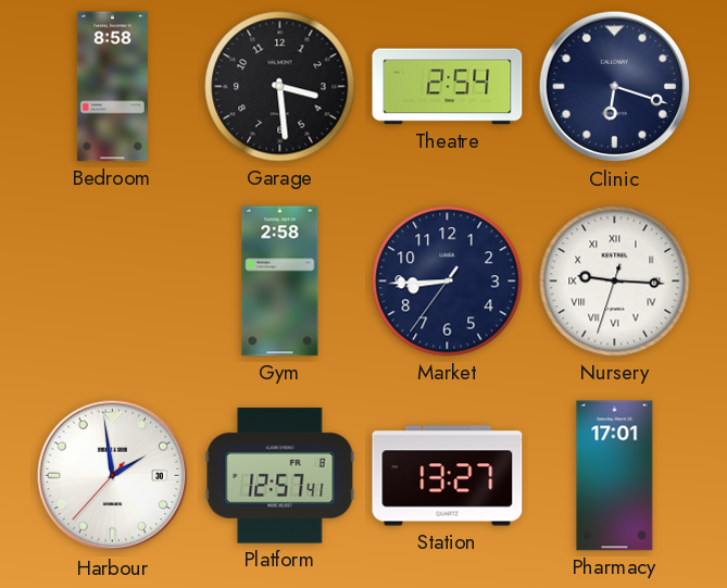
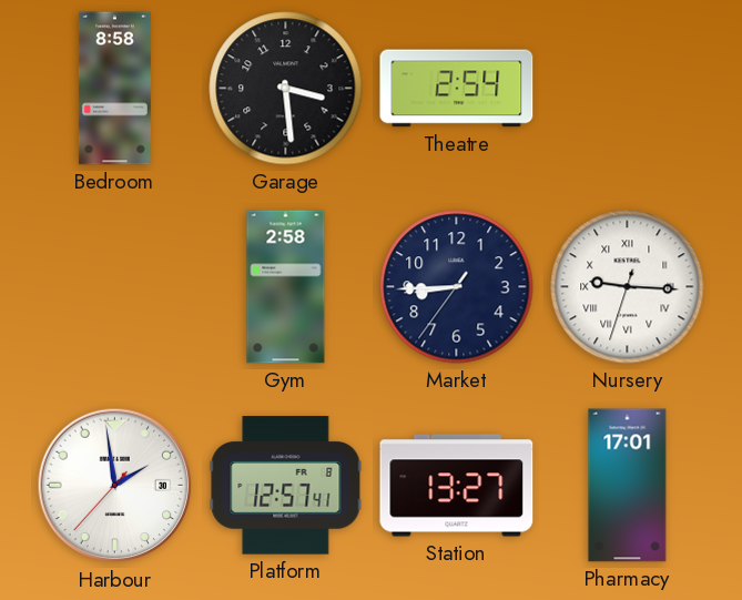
Clinic: 6:18 -> none (615, 87)
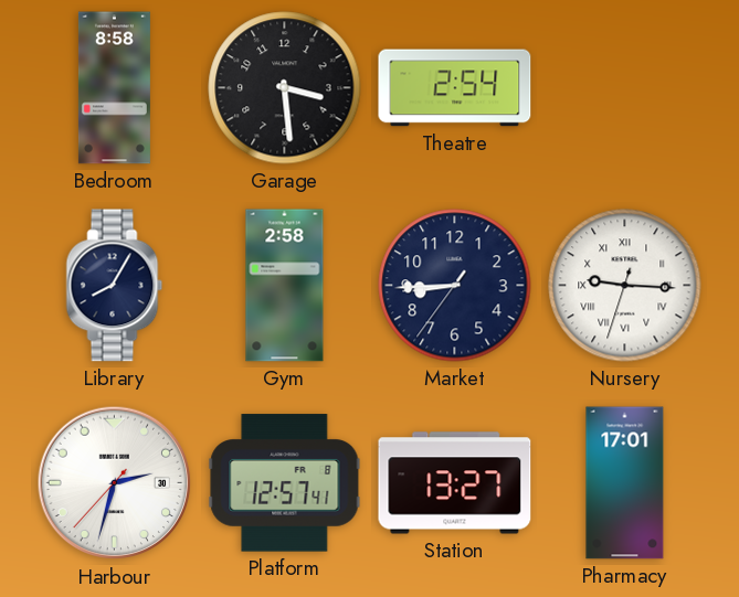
Library: none -> 8:05 (115, 286)
Harbour: 1:58 -> 2:32 (115, 483)
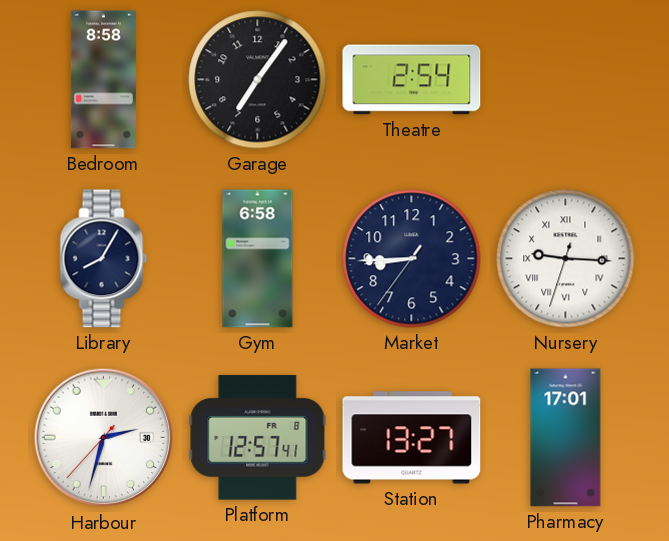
Garage: 3:29 -> 7:06 (258, 80)
Gym: 2:58 -> 6:58 (258, 259)
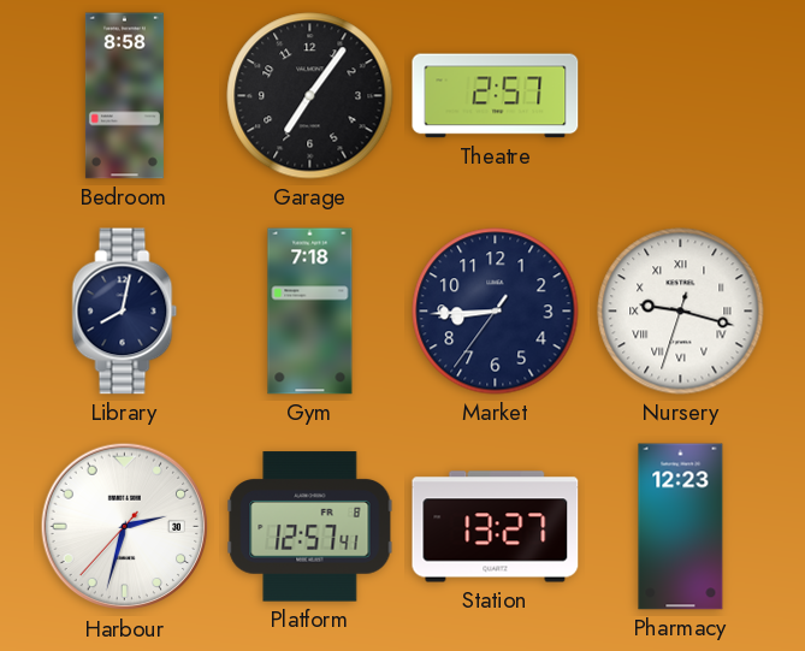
Theatre: 2:54 -> 2:57 (496, 96)
Library: 8:05 -> 8:02 (125, 312)
Gym: 6:58 -> 7:18 (310, 312)
Nursery: 9:15 -> 9:17 (681, 312)
Pharmacy: 17:01 -> 12:23 (681, 527)
